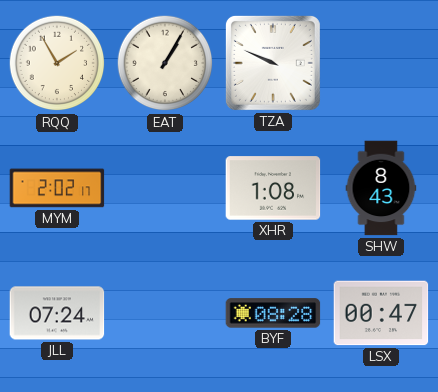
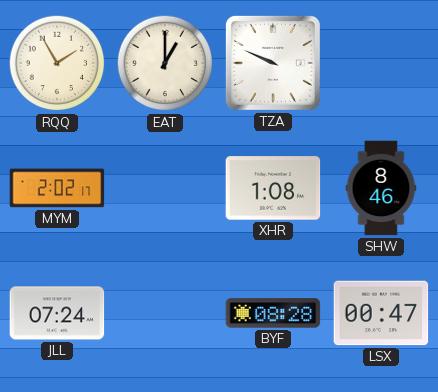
EAT: 1:05 -> 1:00 (165, 63)
SHW: 8:43 -> 8:46 (381, 188)
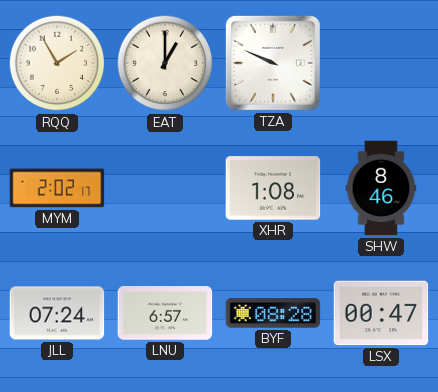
LNU: none -> 6:57 (165, 313)
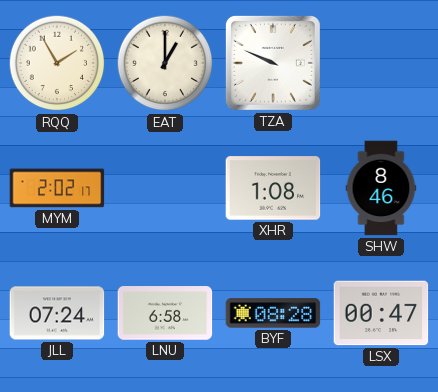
LNU: 6:57 -> 6:58 (165, 313)
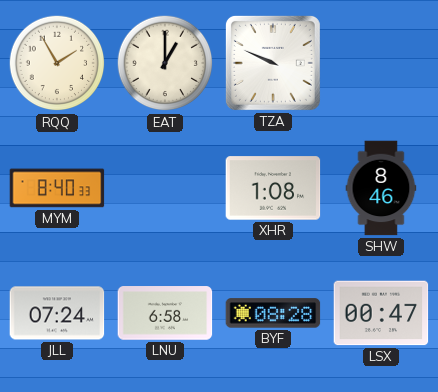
MYM: 2:02 -> 8:40 (57, 188)
